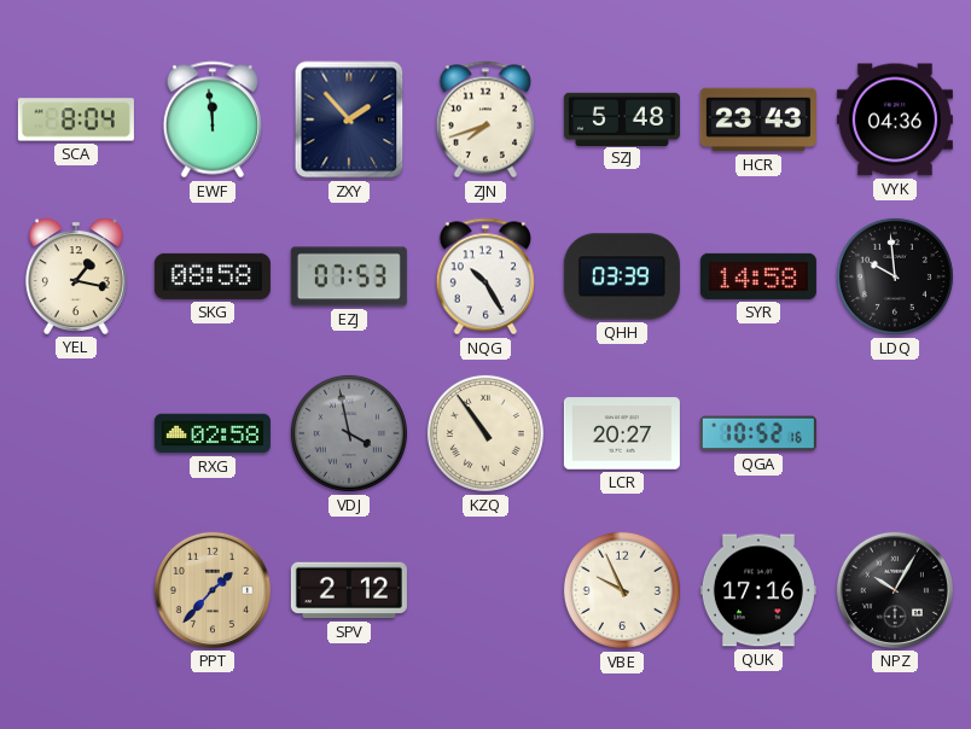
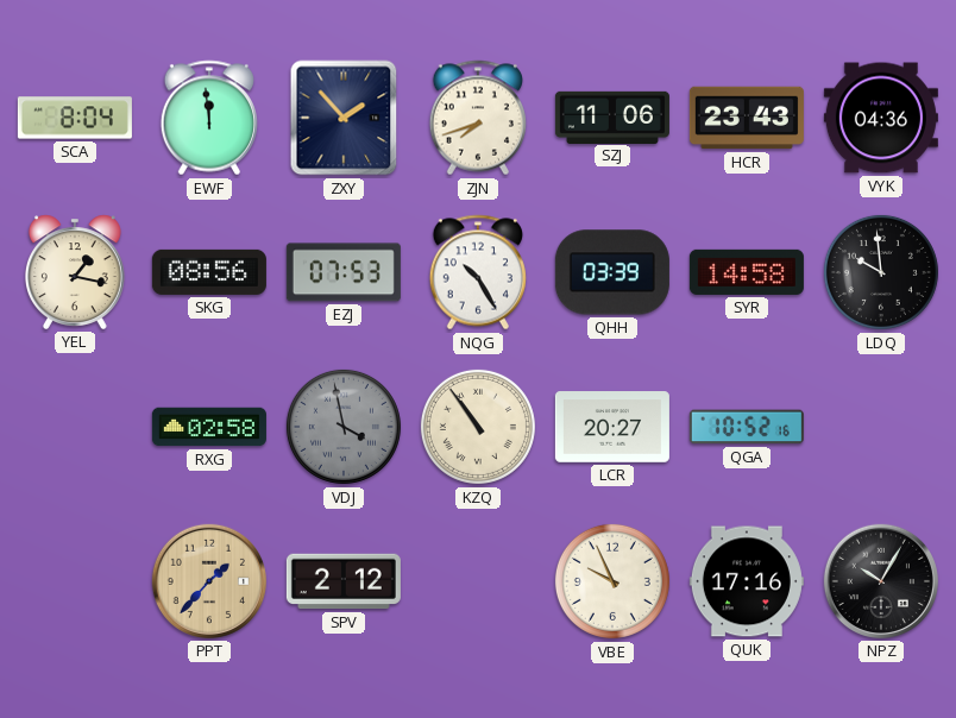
SZJ: 5:48 -> 11:06 (612, 116)
SKG: 08:58 -> 08:56 (209, 272)
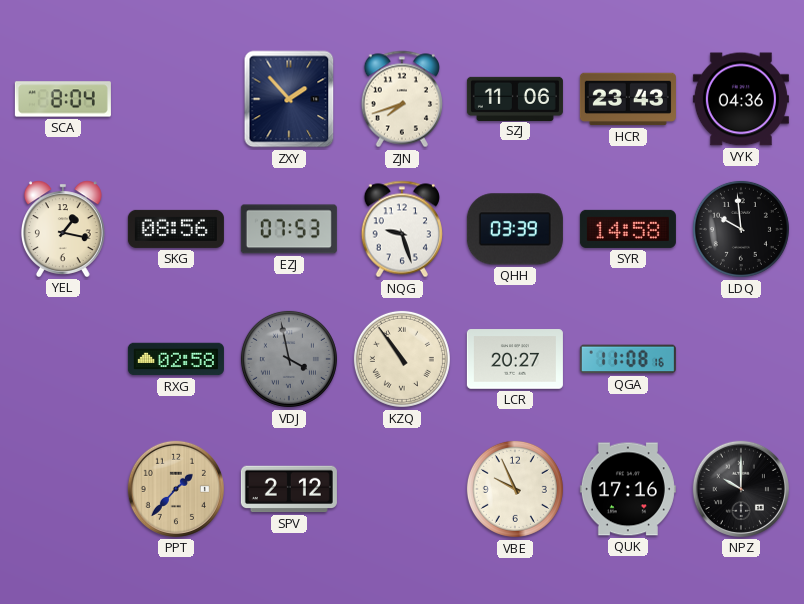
EWF: 11:59 -> none (208, 118)
NQG: 10:25 -> 9:27 (401, 229)
QGA: 10:52 -> 11:08 (628, 359)
NPZ: 10:05 -> 10:00 (741, 489)
